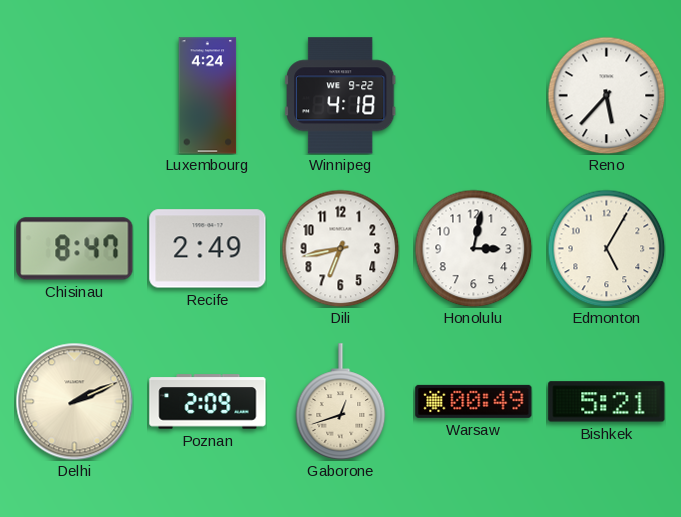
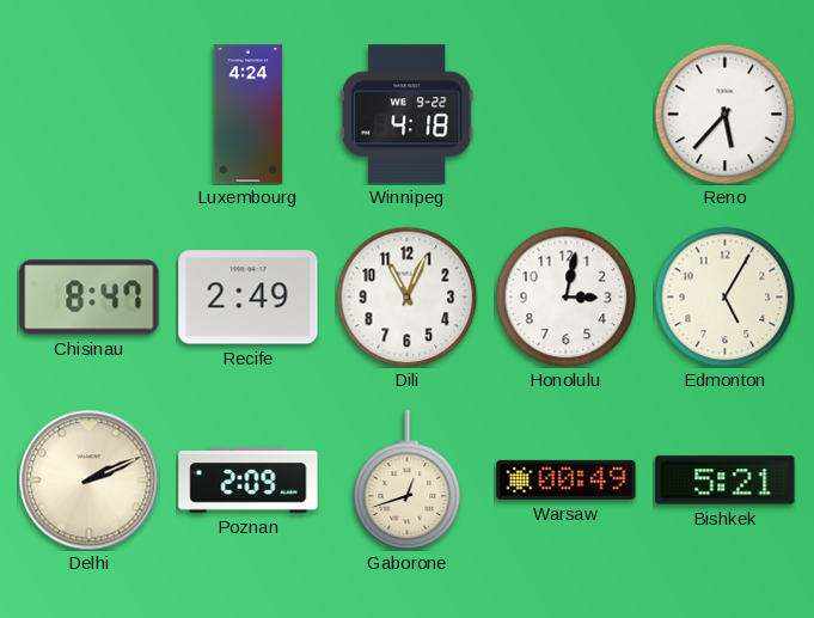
Dili: 6:43 -> 11:04 (406, 296)
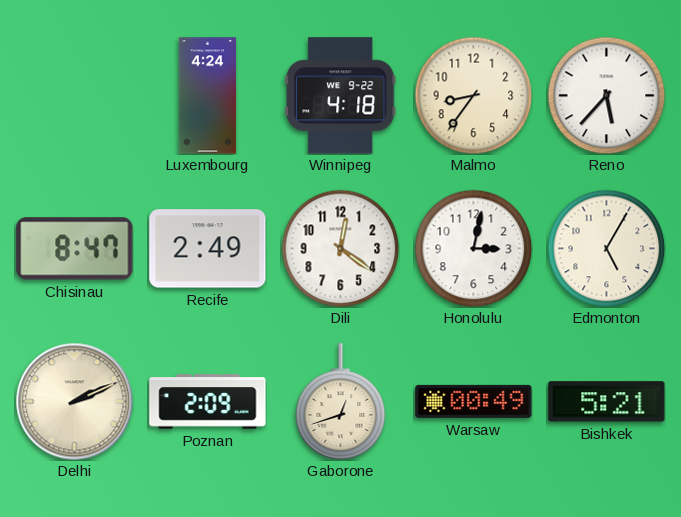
Malmo: none -> 8:36 (473, 95)
Dili: 11:04 -> 12:21 (340, 248)
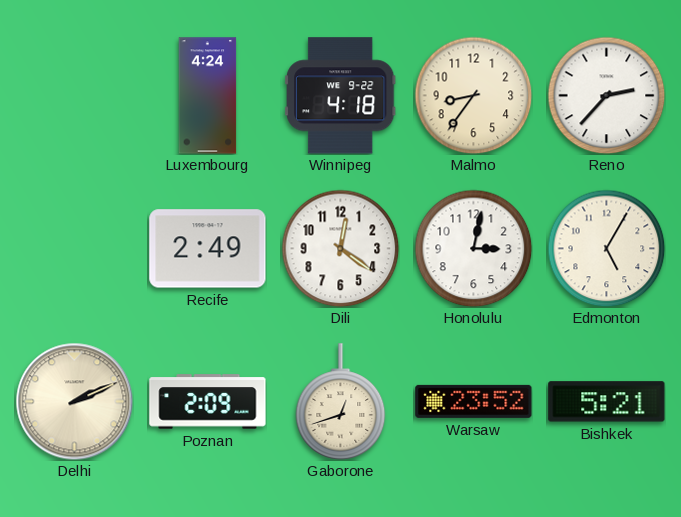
Reno: 5:37 -> 2:37 (606, 95)
Chisinau: 8:47 -> none (75, 249)
Warsaw: 00:49 -> 23:52 (474, 401)
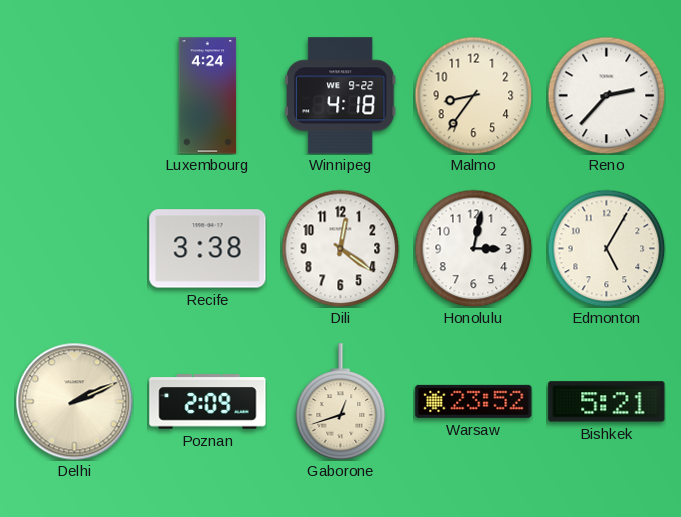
Recife: 2:49 -> 3:38 (208, 249)
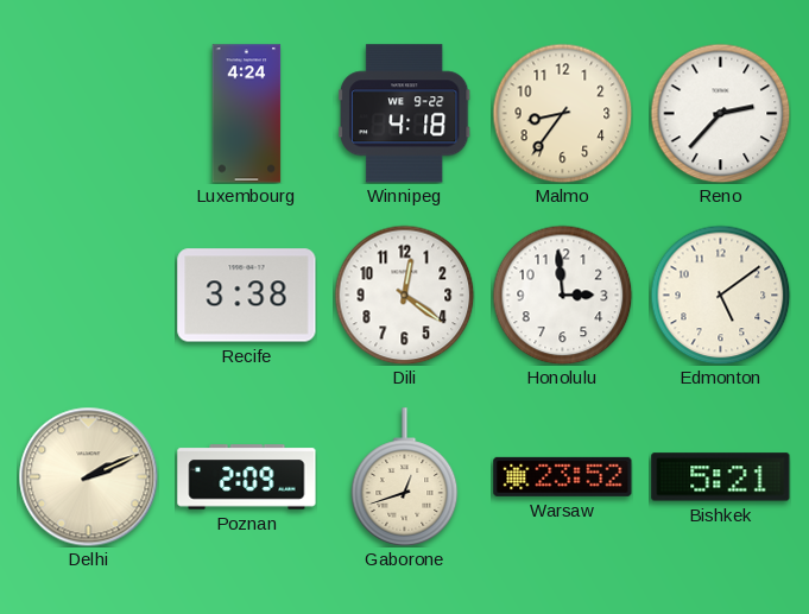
Honolulu: 3:02 -> 2:59 (562, 295)
Edmonton: 5:05 -> 5:09 (720, 295)
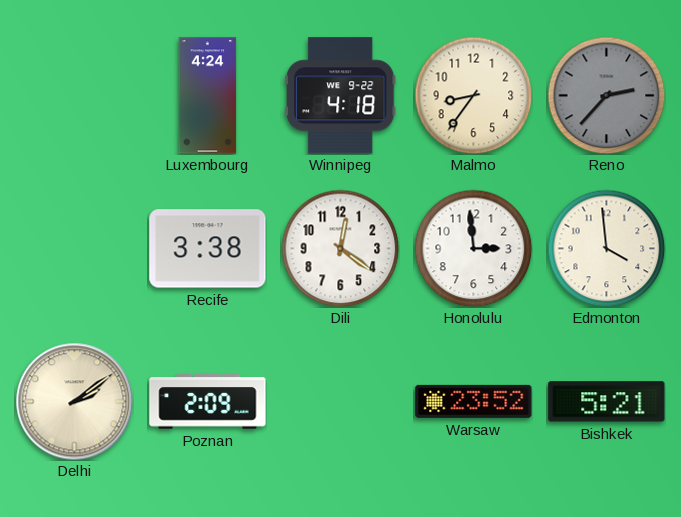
Reno dial: white -> grey (606, 95)
Edmonton: 5:09 -> 3:59 (606, 248)
Delhi: 2:11 -> 2:09 (74, 401)
Gaborone: 12:42 -> none (405, 477)
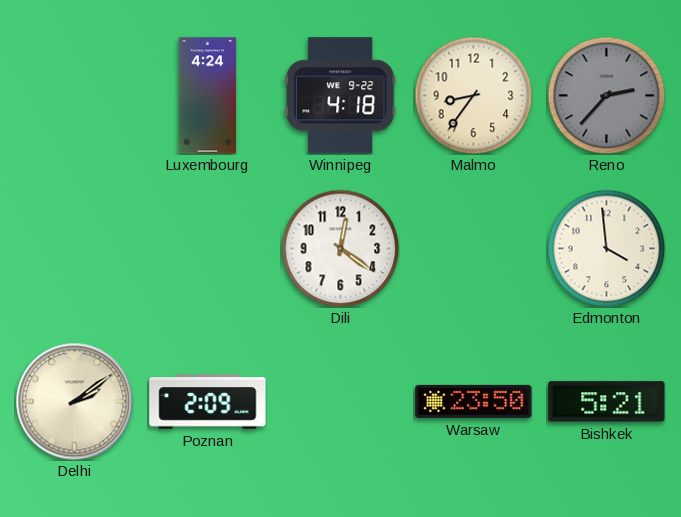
Recife: 3:38 -> none (208, 249)
Honolulu: 2:59 -> none (473, 248)
Warsaw: 23:52 -> 23:50 (474, 401)
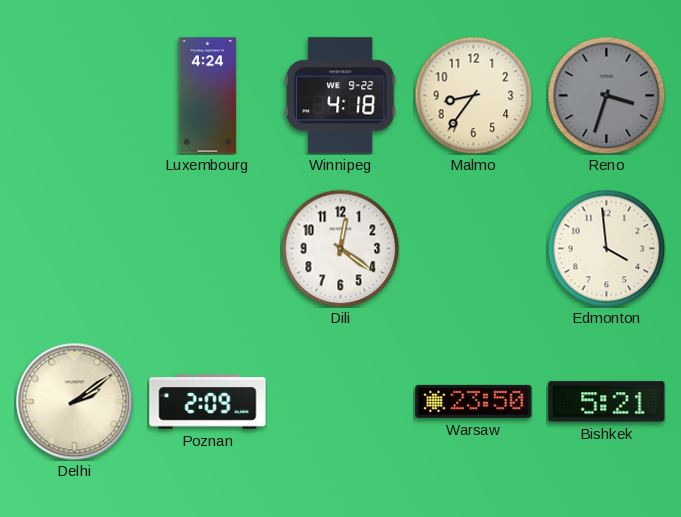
Reno: 2:37 -> 3:33 (606, 95)
